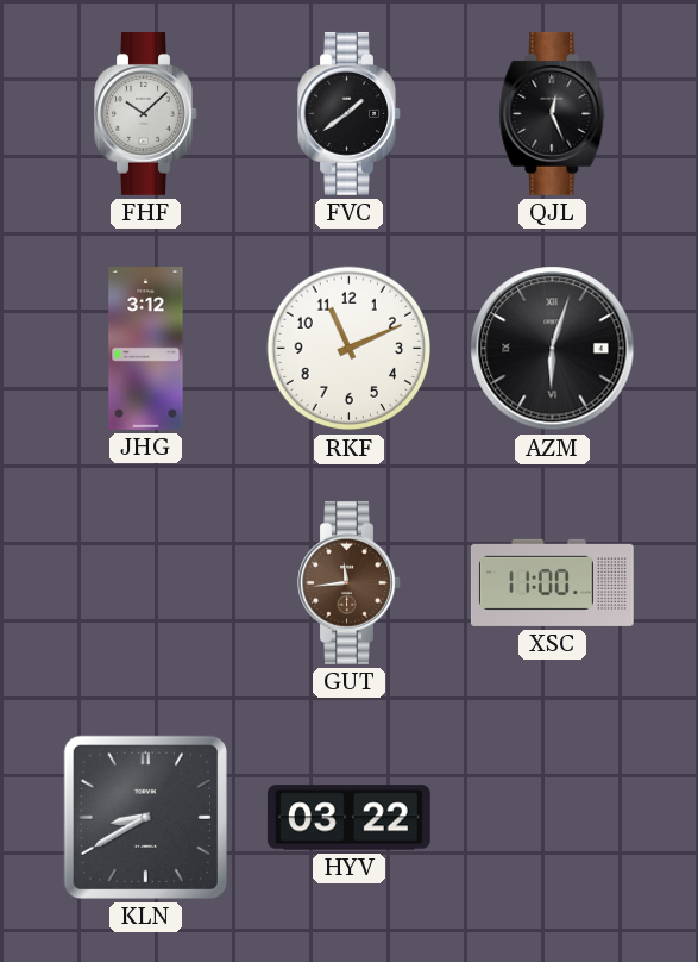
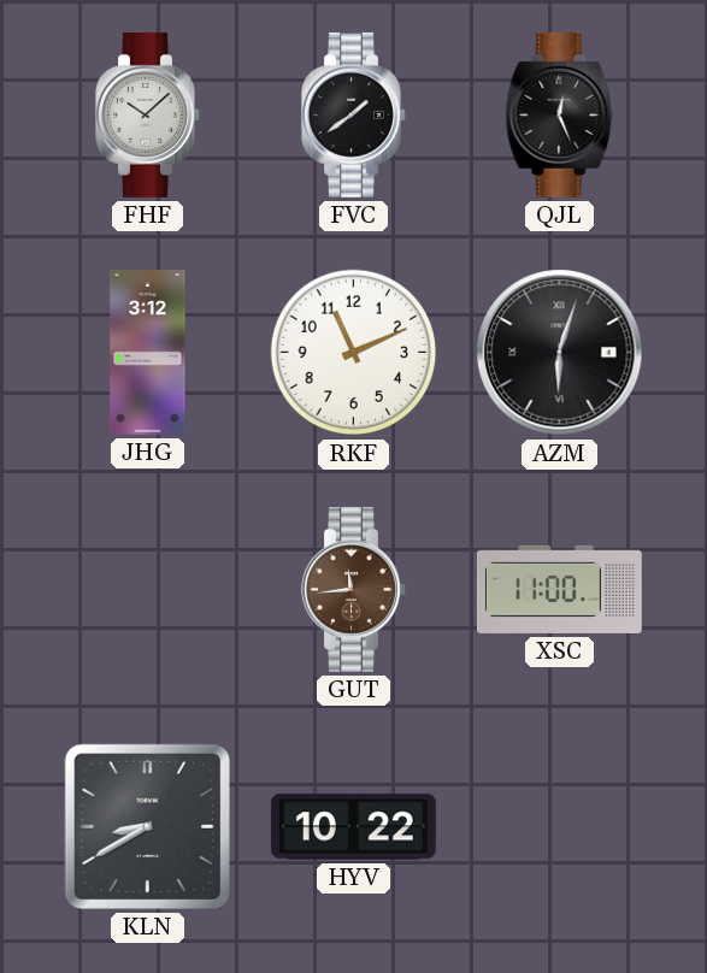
HYV: 03:22 -> 10:22 (353, 827)
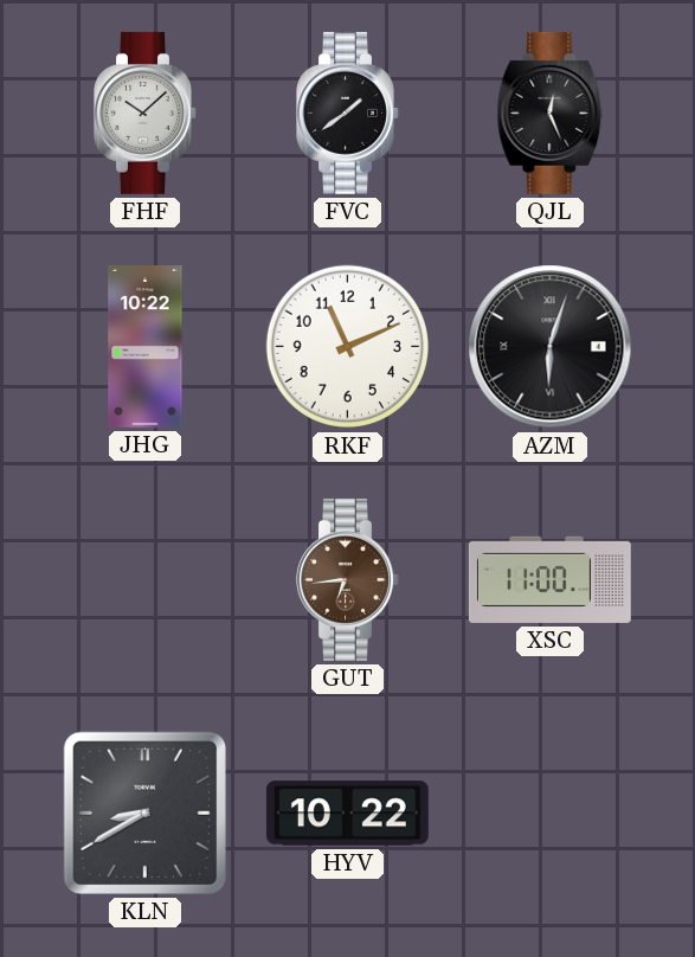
JHG: 3:12 -> 10:22 (146, 347)
GUT: 11:44 -> 6:44 (348, 579)
